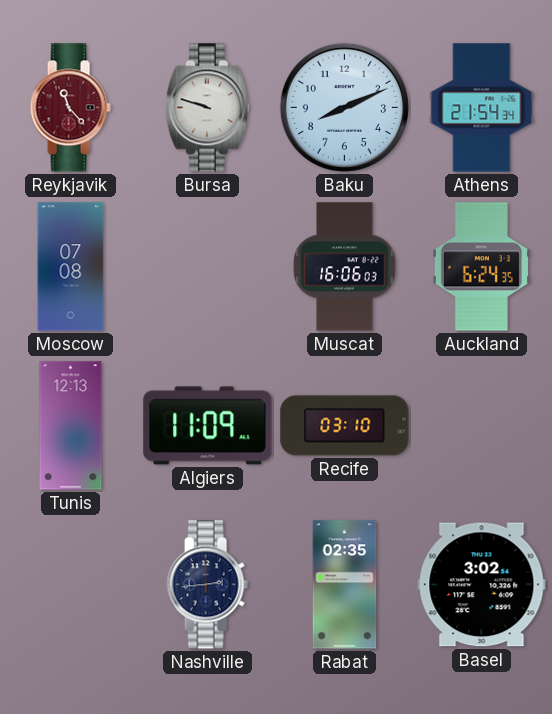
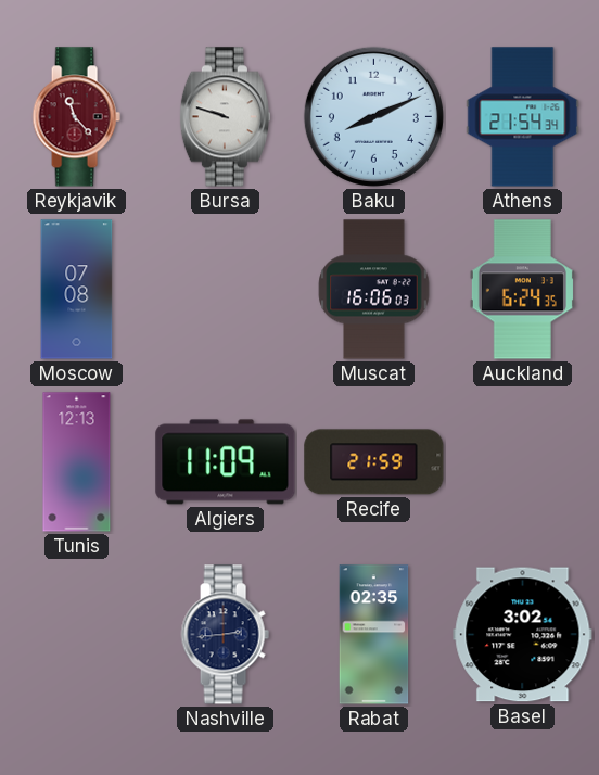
Recife: 03:10 -> 21:59 (374, 462)
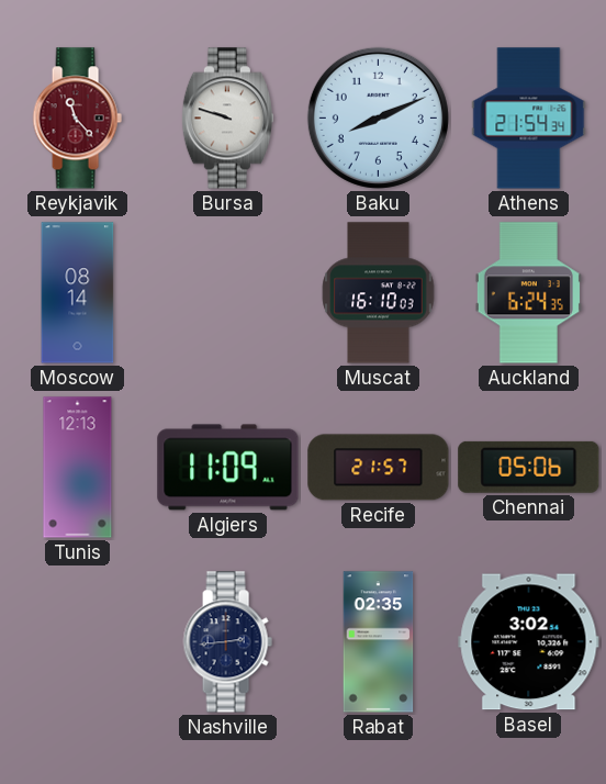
Moscow: 07:08 -> 08:14 (78, 293)
Muscat: 16:06 -> 16:10 (379, 293)
Recife: 21:59 -> 21:57 (379, 468)
Chennai: none -> 05:06 (529, 467)
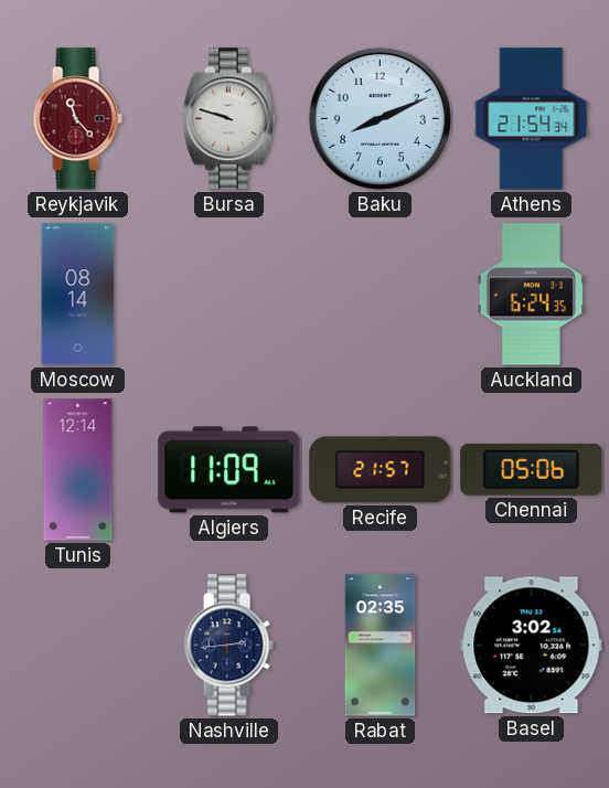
Muscat: 16:10 -> none (379, 293)
Tunis: 12:13 -> 12:14 (78, 470)
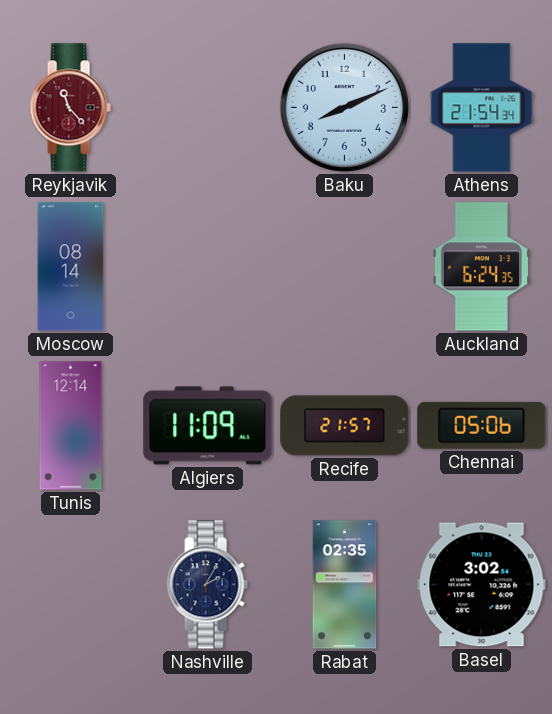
Bursa: 9:48 -> none (228, 119)
Nashville: 2:44 -> 2:05 (207, 585)
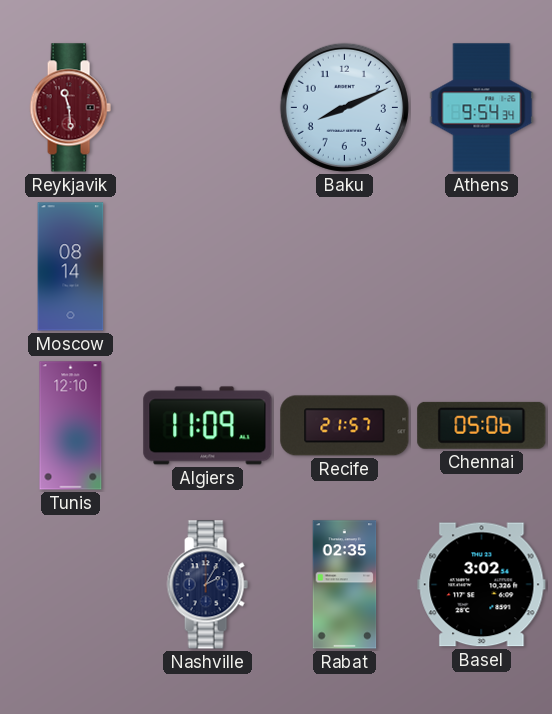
Reykjavik: 11:23 -> 11:29 (70, 108)
Athens: 21:54 -> 9:54 (482, 108)
Auckland: 6:24 -> none (481, 267)
Tunis: 12:14 -> 12:10 (71, 426)
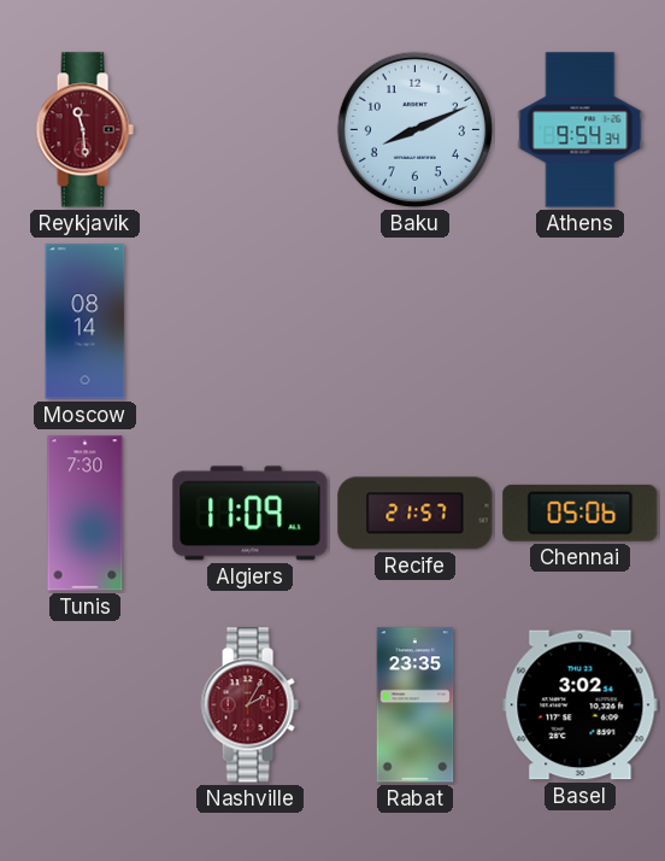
Tunis: 12:10 -> 7:30 (86, 514)
Nashville dial: navy -> burgundy (249, 705)
Rabat: 02:35 -> 23:35 (416, 705)
